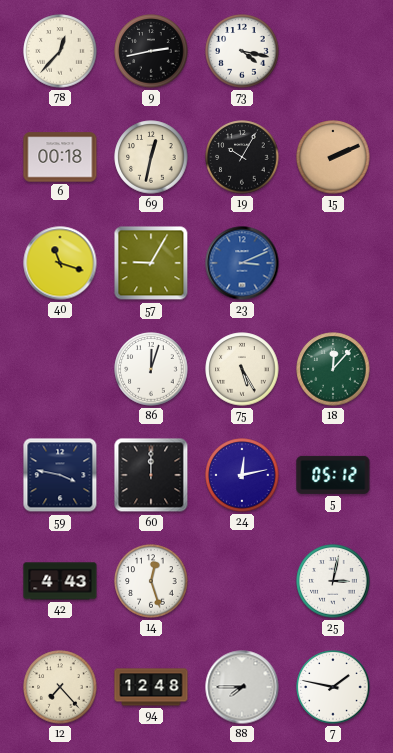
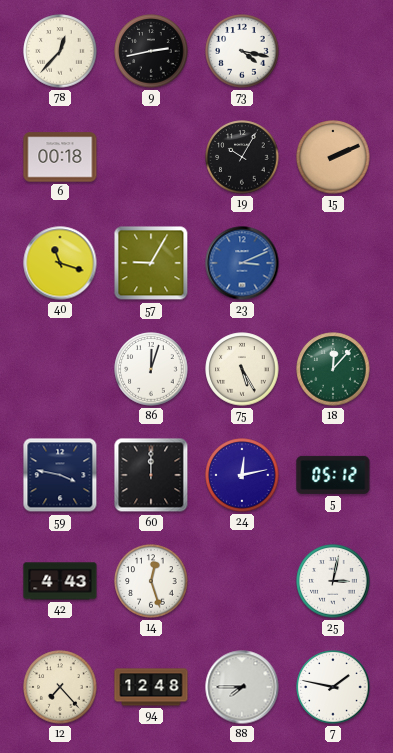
69: 12:32 -> none (151, 157)
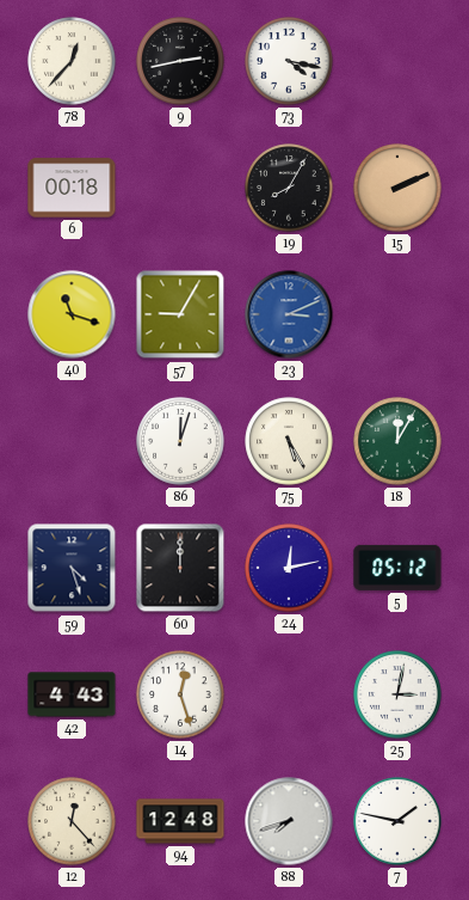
19: 10:05 -> 8:05 (289, 188)
18: 12:07 -> 12:05 (397, 441)
59: 3:47 -> 4:27 (72, 568)
12: 7:23 -> 12:23 (72, 821)
88: 7:45 -> 7:42 (289, 821)
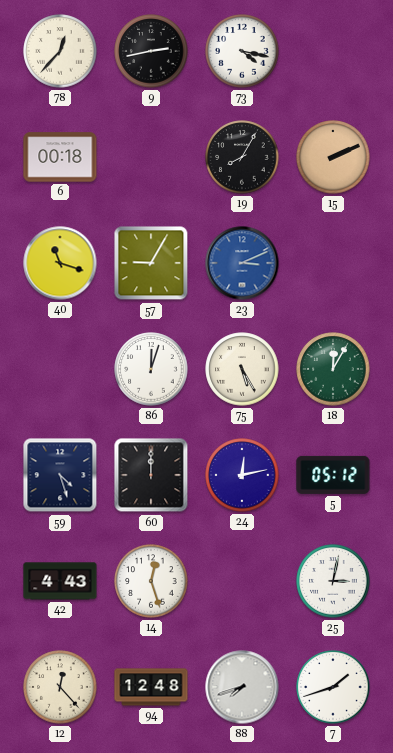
7: 1:47 -> 1:42 (333, 687)
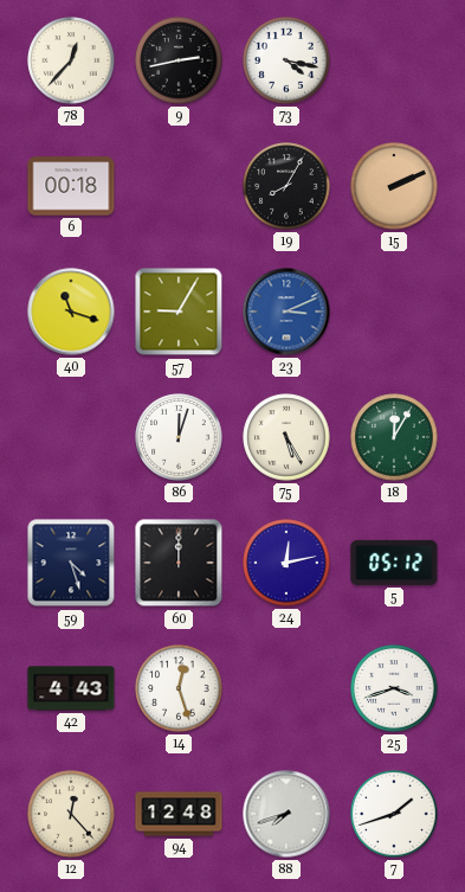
25: 3:02 -> 3:42 (394, 688)
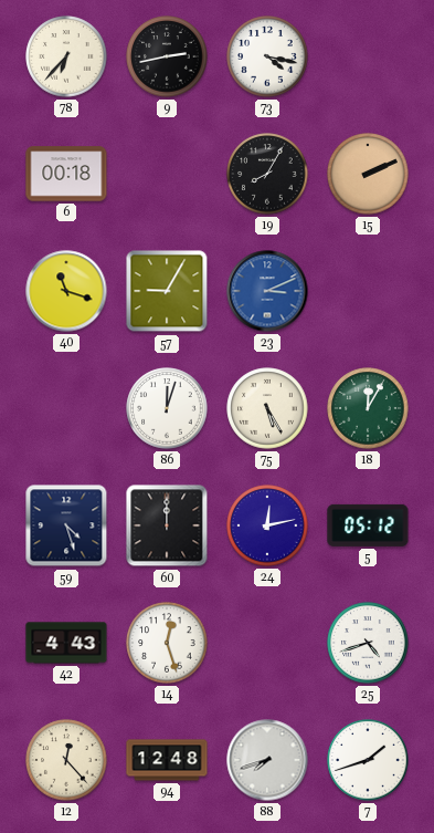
78: 12:37 -> 6:37 (66, 56)
25: 3:42 -> 4:42 (368, 643)
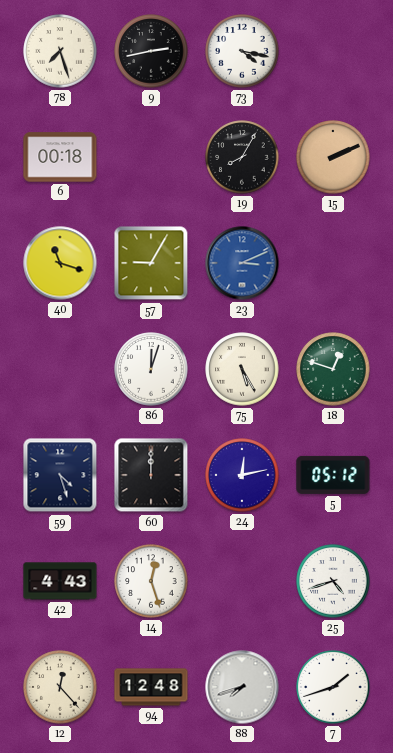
78: 6:37 -> 7:27 (60, 51)
18: 12:05 -> 12:48 (333, 369)
